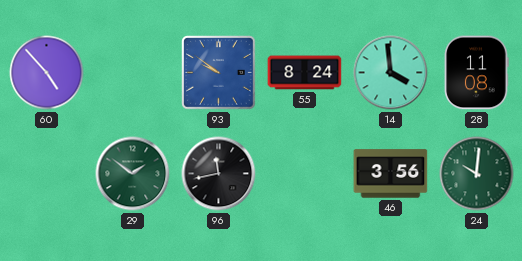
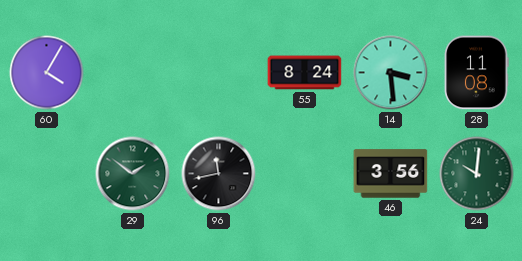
60: 4:53 -> 4:05 (47, 73)
93: 9:51 -> none (219, 73)
14: 3:59 -> 3:29 (391, 73)
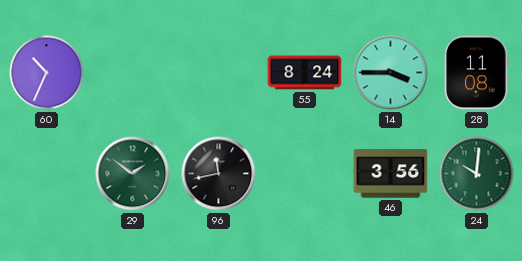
60: 4:05 -> 10:34 (47, 73)
14: 3:29 -> 3:45 (391, 73)
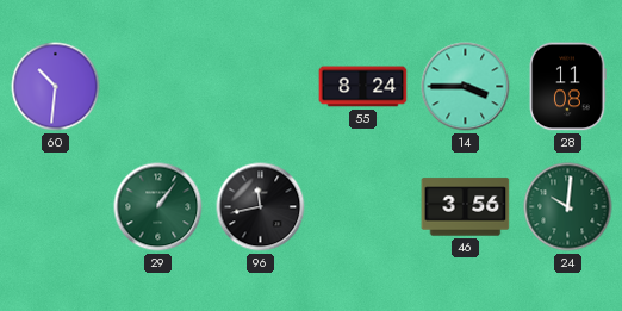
60: 10:34 -> 10:31 (56, 87)
29: 1:51 -> 1:06 (158, 207)
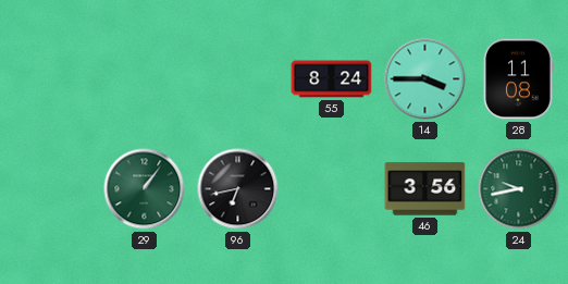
60: 10:31 -> none (56, 87)
96: 11:43 -> 6:43 (238, 189)
24: 10:01 -> 9:43 (519, 189)
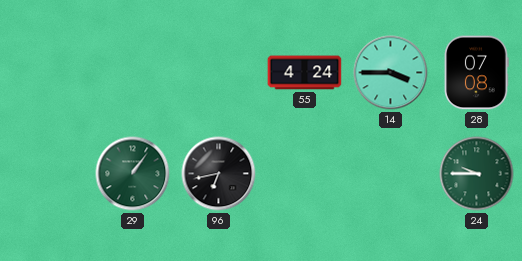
55: 8:24 -> 4:24 (305, 73)
28: 11:08 -> 07:08 (476, 73)
46: 3:56 -> none (425, 189)
24: 9:43 -> 9:45 (477, 174)
